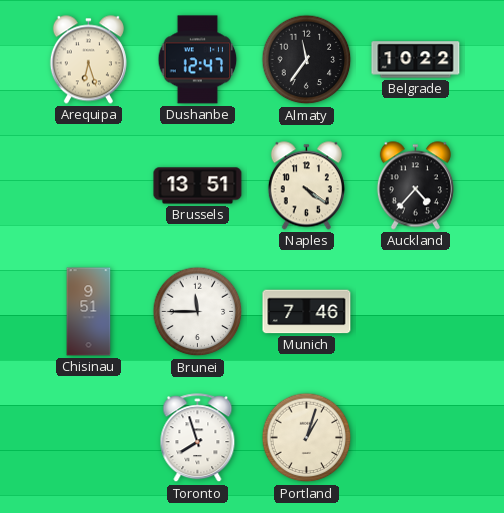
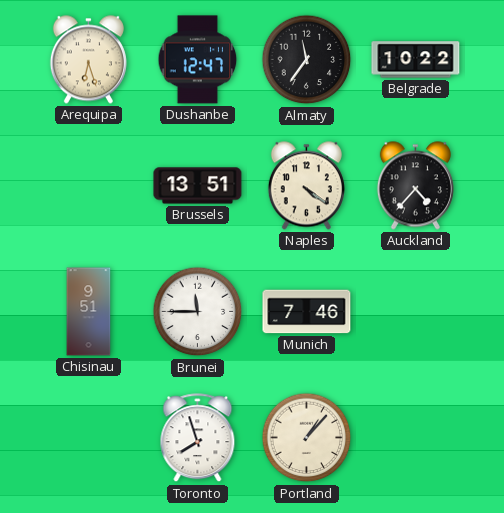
Portland: 1:03 -> 1:07 (307, 438)
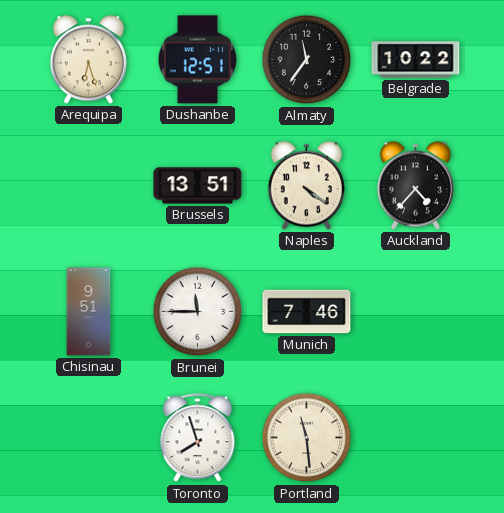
Dushanbe: 12:47 -> 12:51 (198, 60)
Portland: 1:07 -> 11:29 (307, 438)
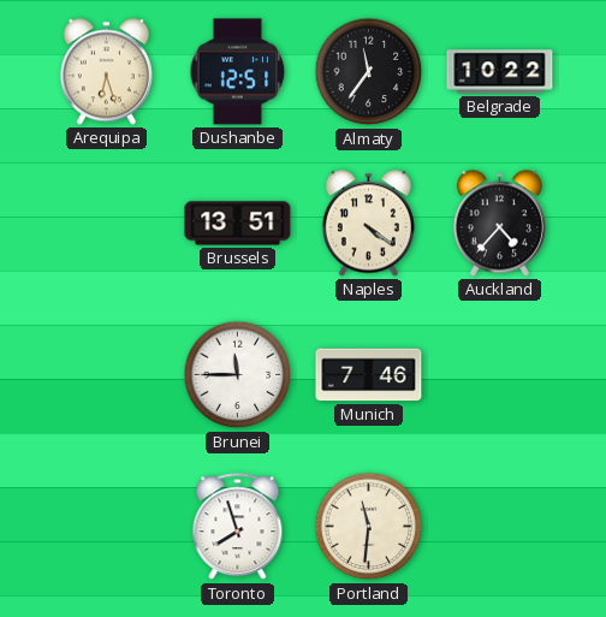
Chisinau: 9:51 -> none (89, 312)
Portland: 11:29 -> 11:31 (369, 527)
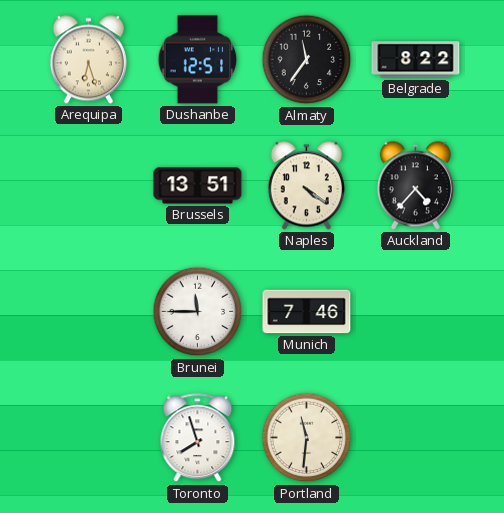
Belgrade: 10:22 -> 8:22 (416, 60)
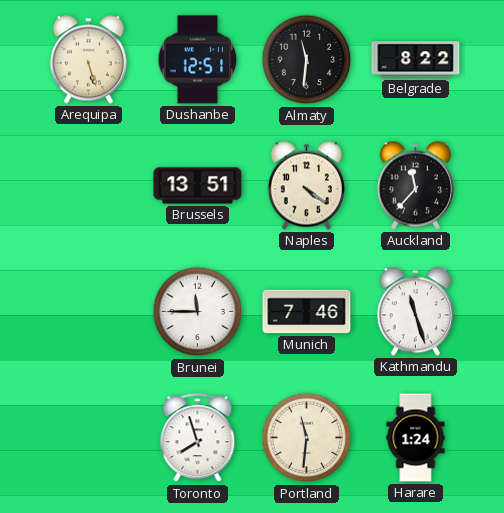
Arequipa: 6:27 -> 5:27 (88, 60)
Almaty: 11:36 -> 11:31 (307, 60)
Auckland: 4:37 -> 11:37 (415, 186)
Kathmandu: none -> 11:27 (415, 312)
Harare: none -> 1:24 (416, 438)
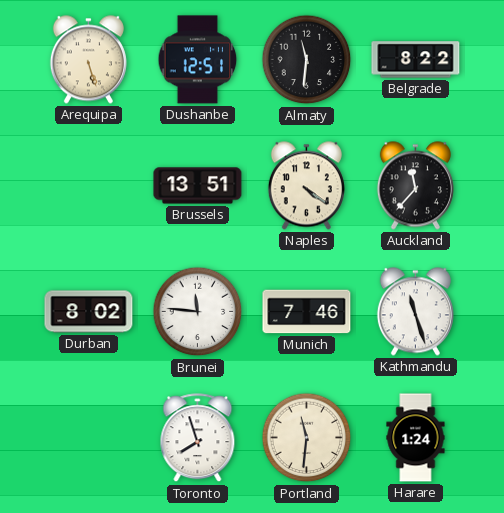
Durban: none -> 8:02 (89, 312)
Brunei: 11:45 -> 11:46 (198, 312)
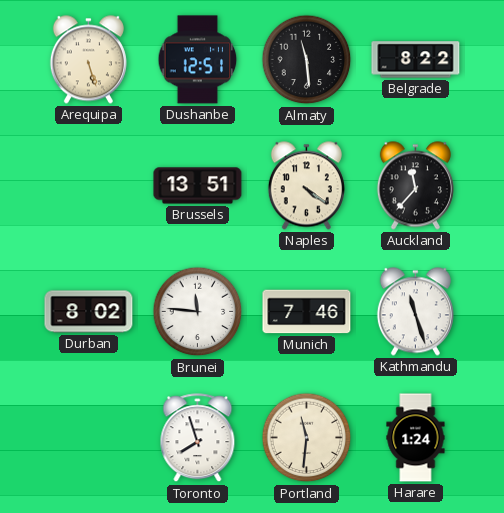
Almaty: 11:31 -> 11:29 (307, 60)
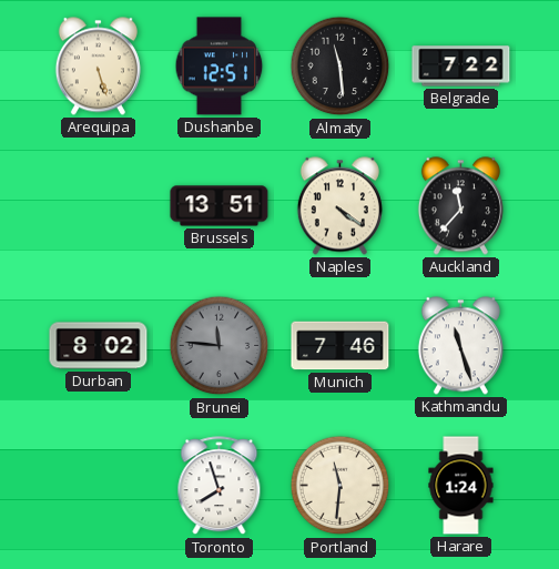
Belgrade: 8:22 -> 7:22 (461, 67)
Brunei dial: white -> grey (220, 346)
